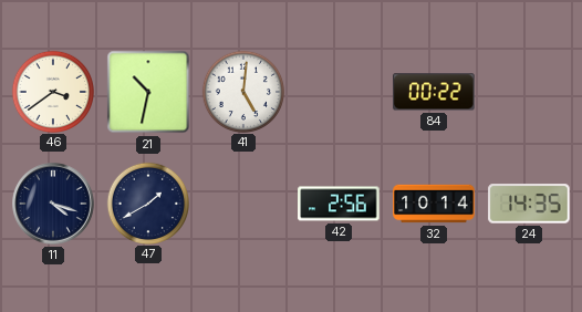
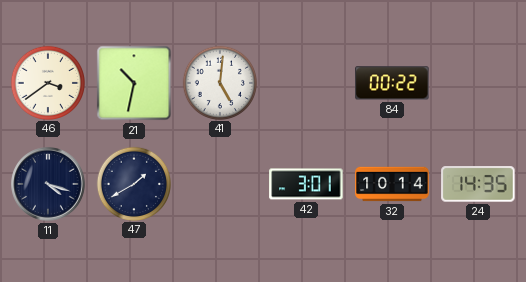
42: 2:56 -> 3:01 (306, 184)
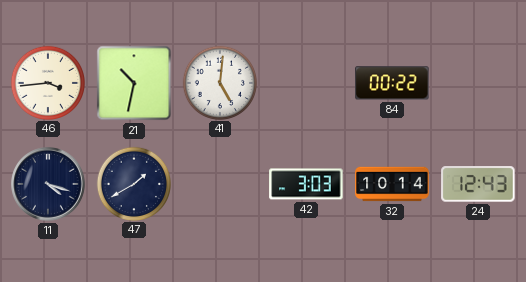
46: 3:39 -> 3:44 (47, 82)
42: 3:01 -> 3:03 (306, 184)
24: 14:35 -> 12:43 (478, 184)
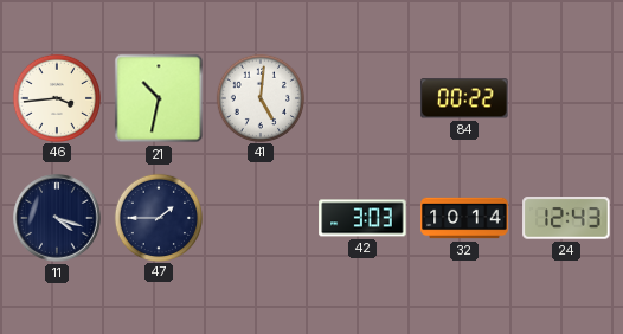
47: 1:40 -> 1:45 (158, 217)
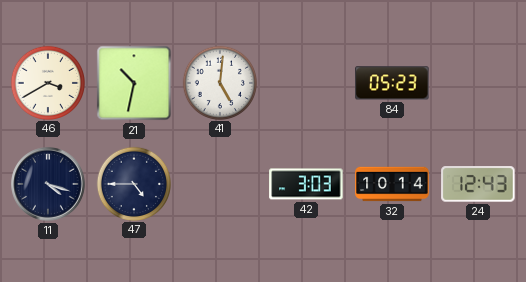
46: 3:44 -> 3:40 (47, 82)
84: 00:22 -> 05:23 (392, 83)
47: 1:45 -> 4:45 (133, 183)
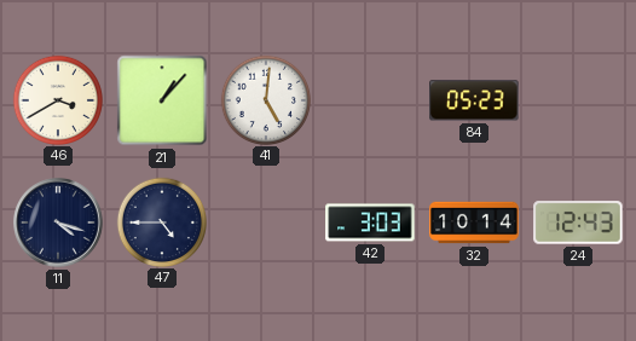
21: 10:32 -> 1:07 (162, 100)
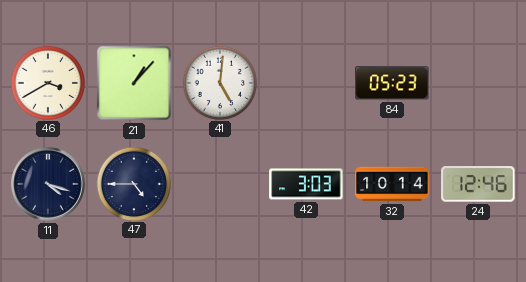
24: 12:43 -> 12:46 (478, 184)
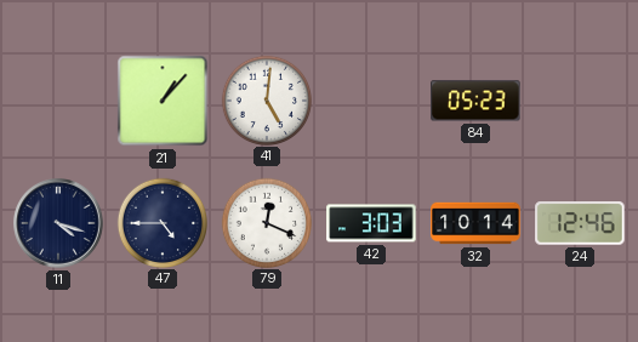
46: 3:40 -> none (47, 82)
79: none -> 12:19 (266, 222)
